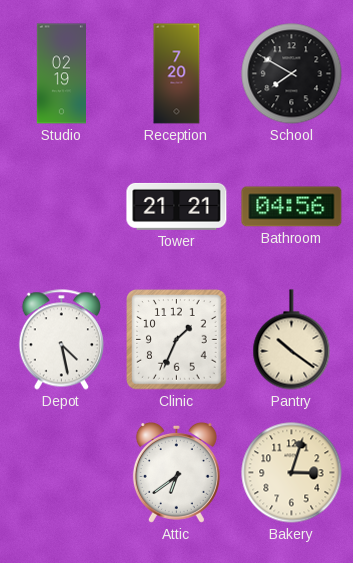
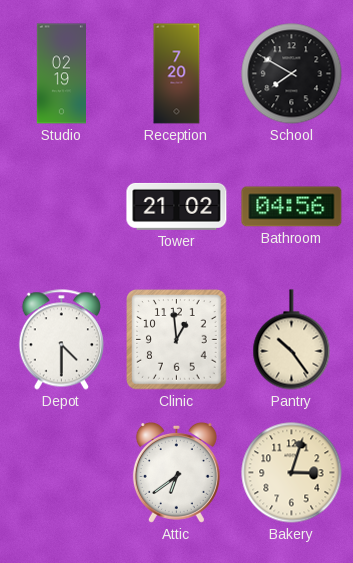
Tower: 21:21 -> 21:02 (177, 206)
Depot: 4:28 -> 4:30 (61, 340)
Clinic: 1:34 -> 12:59 (177, 340)
Pantry: 10:21 -> 10:24 (292, 340)
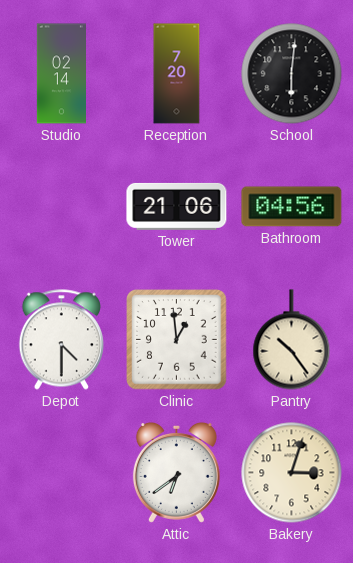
Studio: 02:19 -> 02:14 (61, 74)
School: 7:50 -> 6:01 (292, 74)
Tower: 21:02 -> 21:06 (177, 206)
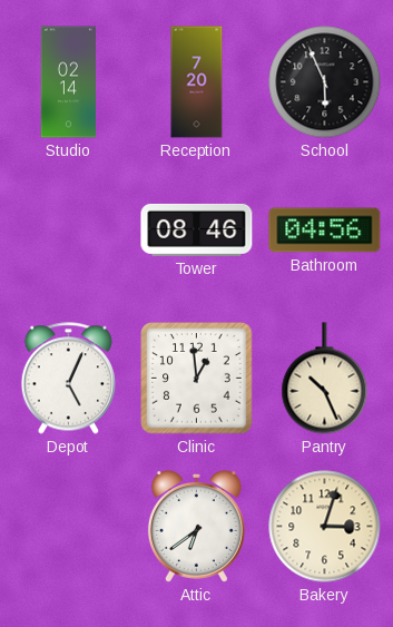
School: 6:01 -> 5:56 (325, 82)
Tower: 21:06 -> 08:46 (197, 229)
Depot: 4:30 -> 5:04 (68, 379)
Pantry: 10:24 -> 10:26 (325, 379)
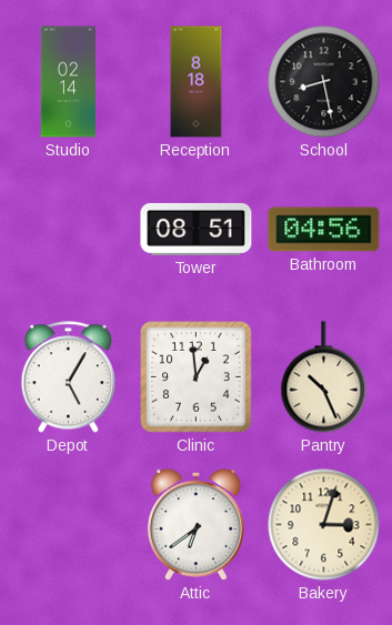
Reception: 7:20 -> 8:18 (197, 82)
School: 5:56 -> 8:28 (324, 82)
Tower: 08:46 -> 08:51 (197, 229)
Depot: 5:04 -> 5:05 (68, 377)
